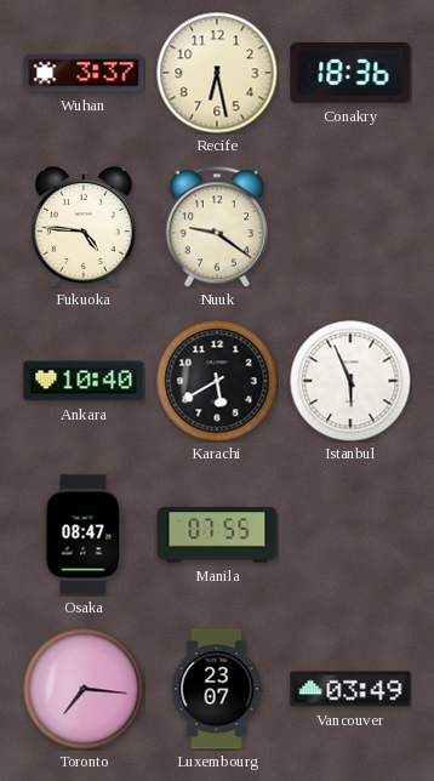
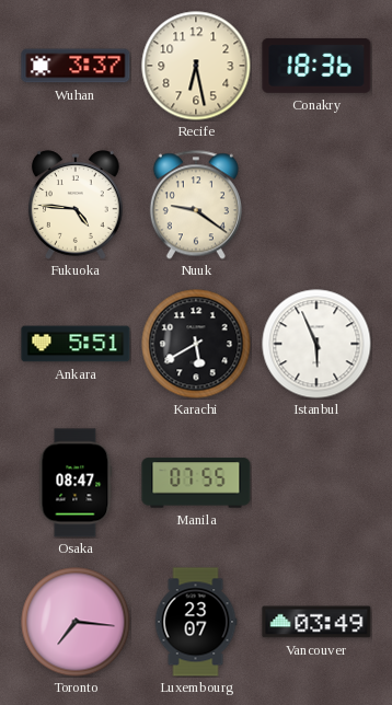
Ankara: 10:40 -> 5:51 (76, 344)
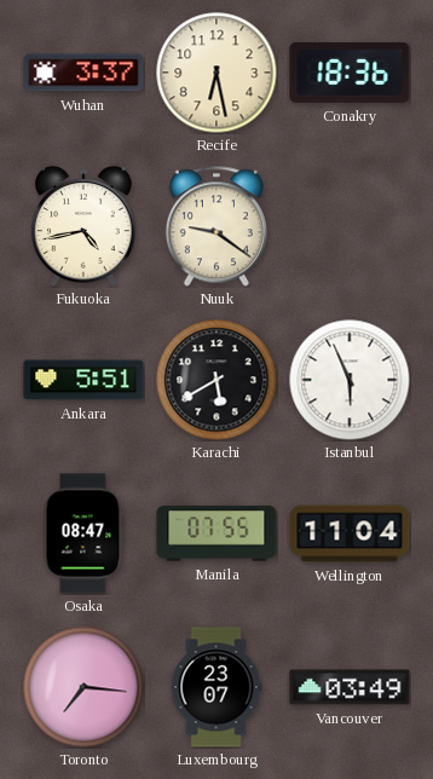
Fukuoka: 4:46 -> 4:43 (85, 226)
Wellington: none -> 11:04 (350, 533)
